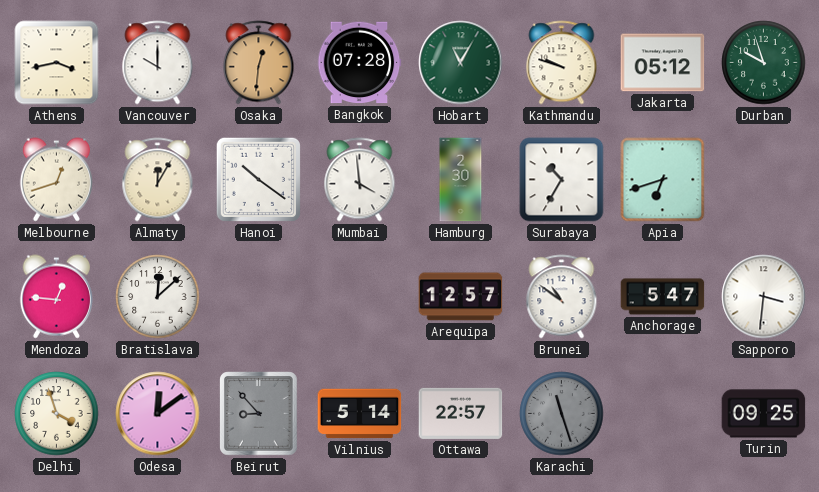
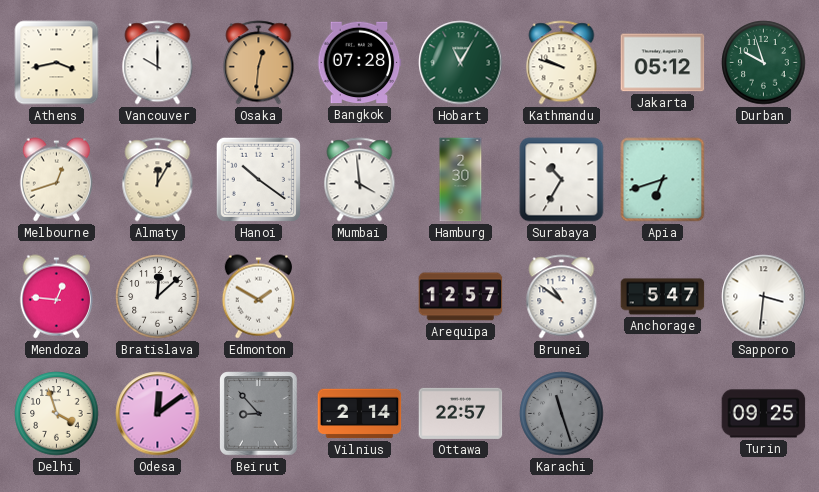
Edmonton: none -> 1:50 (258, 297)
Vilnius: 5:14 -> 2:14 (360, 414)
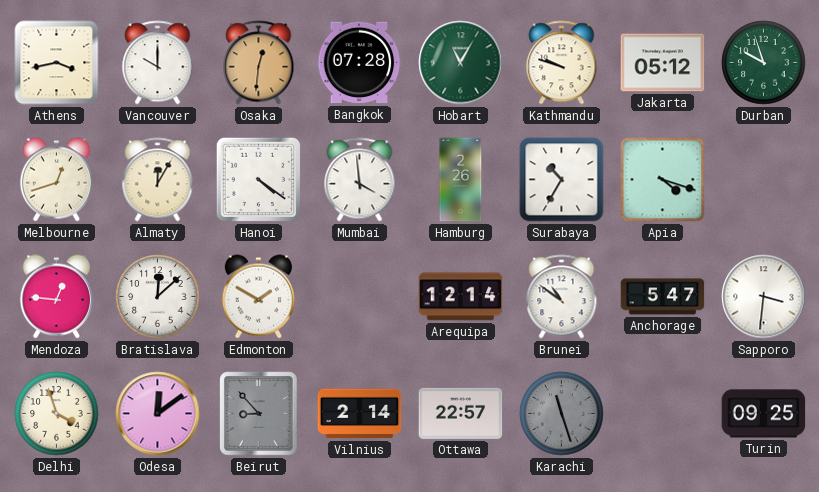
Hanoi: 10:21 -> 4:21 (258, 179)
Hamburg: 2:30 -> 2:26 (461, 180)
Apia: 6:42 -> 4:18 (663, 180)
Arequipa: 12:57 -> 12:14 (461, 297)
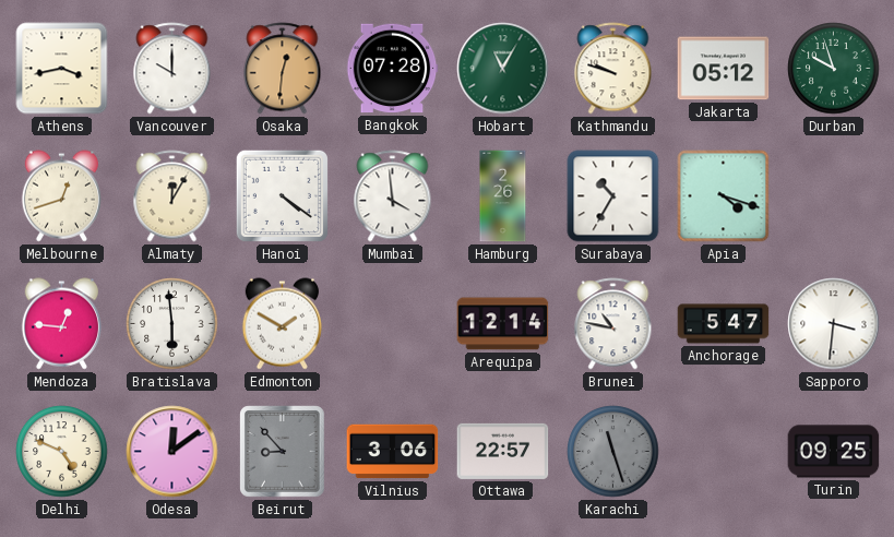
Bratislava: 12:08 -> 5:59 (172, 324)
Brunei: 10:51 -> 10:47 (613, 324)
Delhi: 3:57 -> 4:49 (62, 452)
Vilnius: 2:14 -> 3:06 (393, 452)
